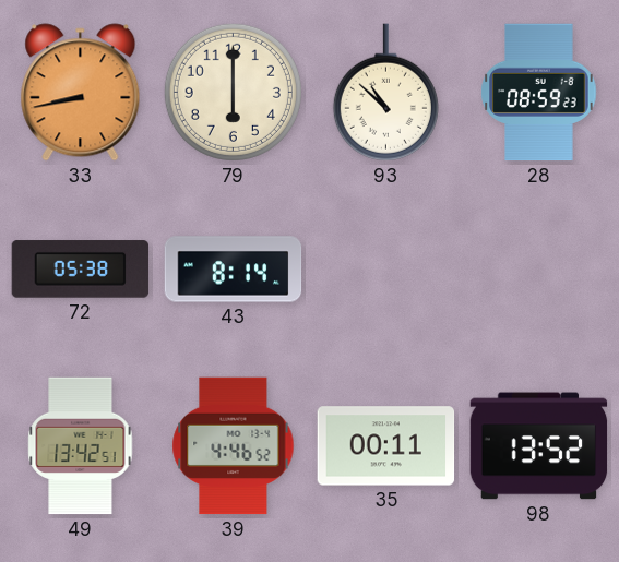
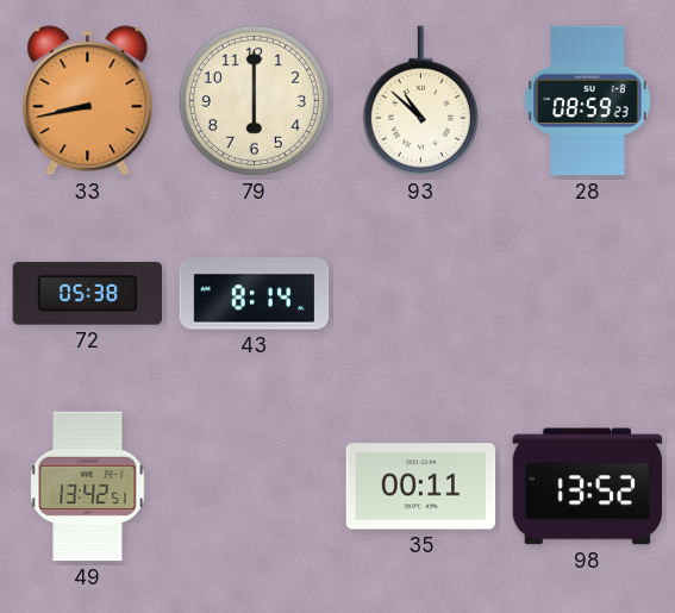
39: 4:46 -> none (234, 446)
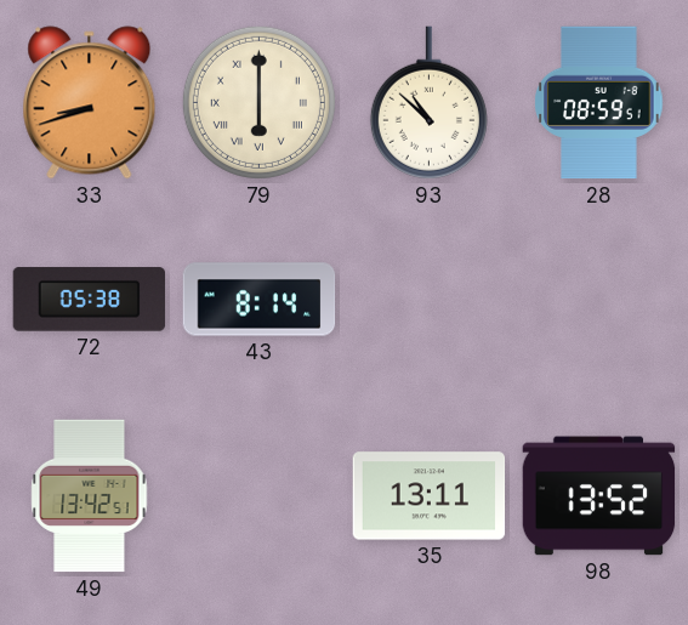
33: 8:43 -> 8:42 (90, 103)
79 numerals: Arabic -> Roman (258, 102)
28: 08:59:23 -> 08:59:51 (599, 103)
35: 00:11 -> 13:11 (430, 496)
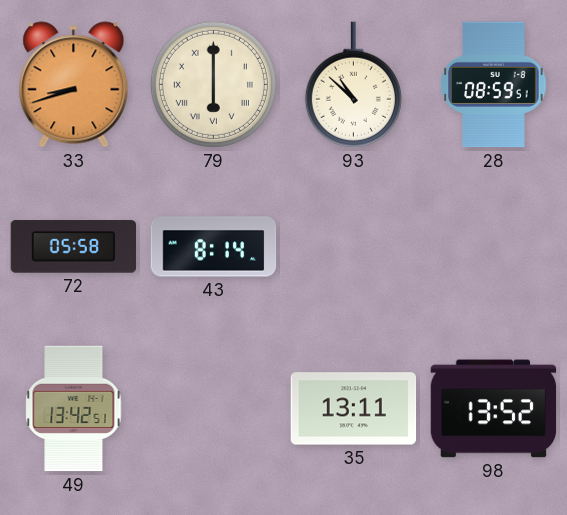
72: 05:38 -> 05:58 (74, 247)
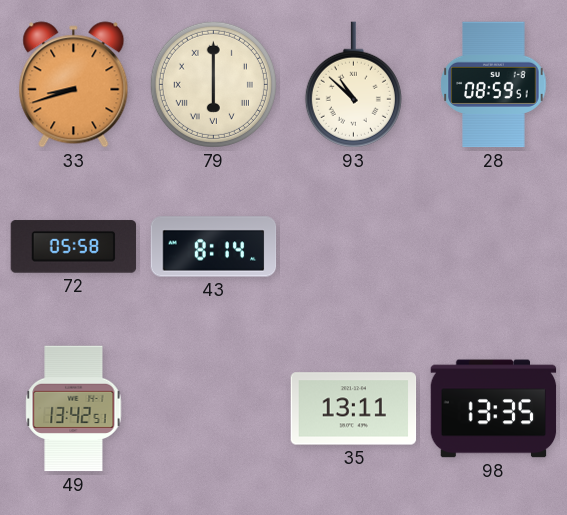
98: 13:52 -> 13:35 (494, 409)
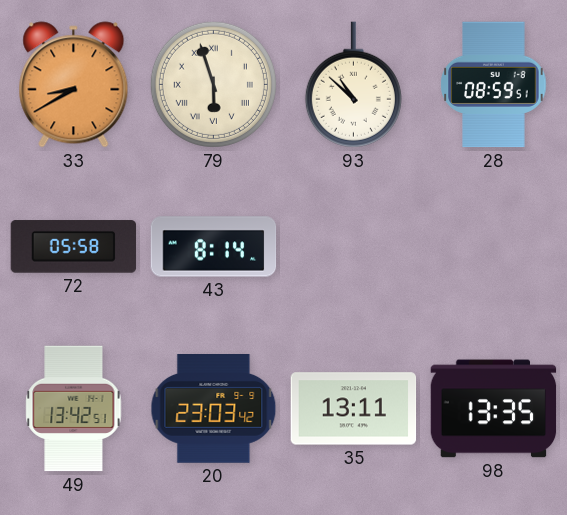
33: 8:42 -> 8:40 (74, 85)
79: 6:00 -> 5:57 (213, 84)
20: none -> 23:03 (214, 409)
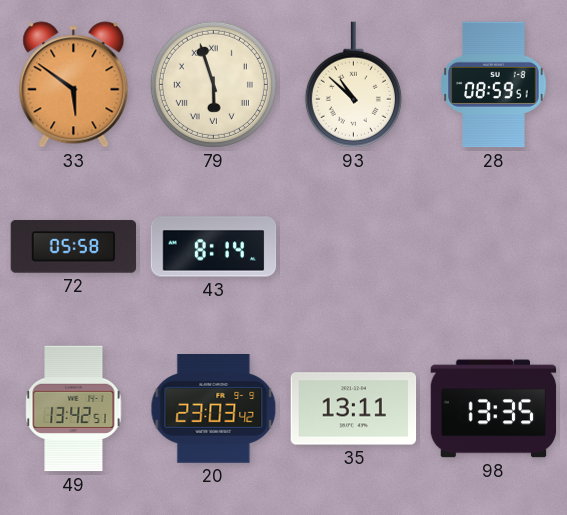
33: 8:40 -> 5:51 (74, 85)
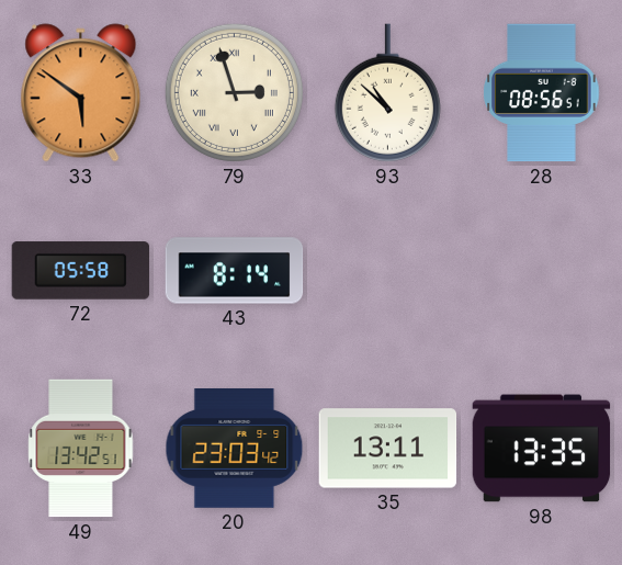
79: 5:57 -> 2:57 (234, 92)
28: 08:59 -> 08:56 (542, 93)
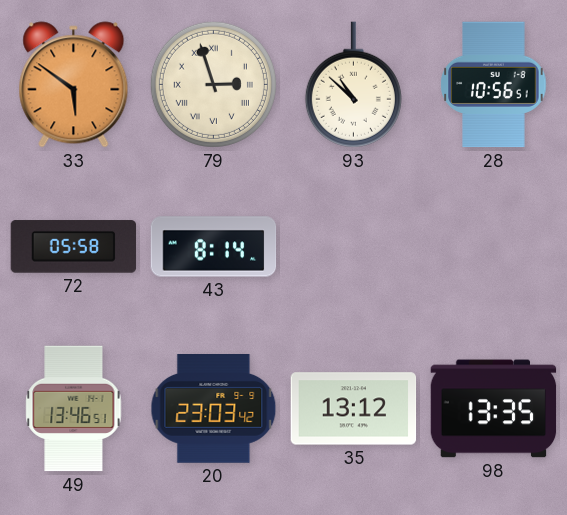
28: 08:56 -> 10:56 (494, 85)
49: 13:42 -> 13:46 (74, 409)
35: 13:11 -> 13:12 (354, 409)
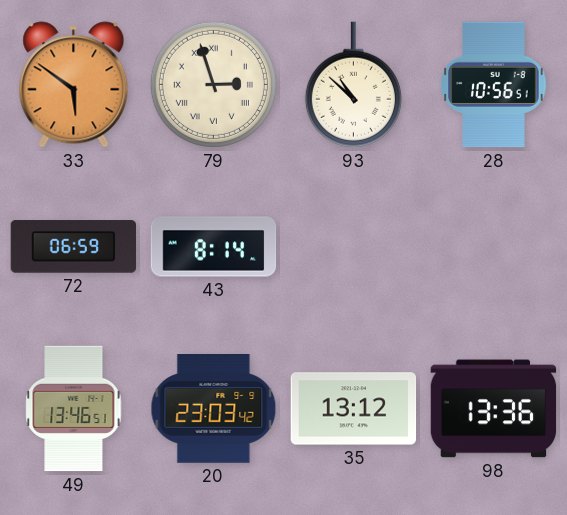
72: 05:58 -> 06:59 (74, 247)
98: 13:35 -> 13:36 (494, 409)
